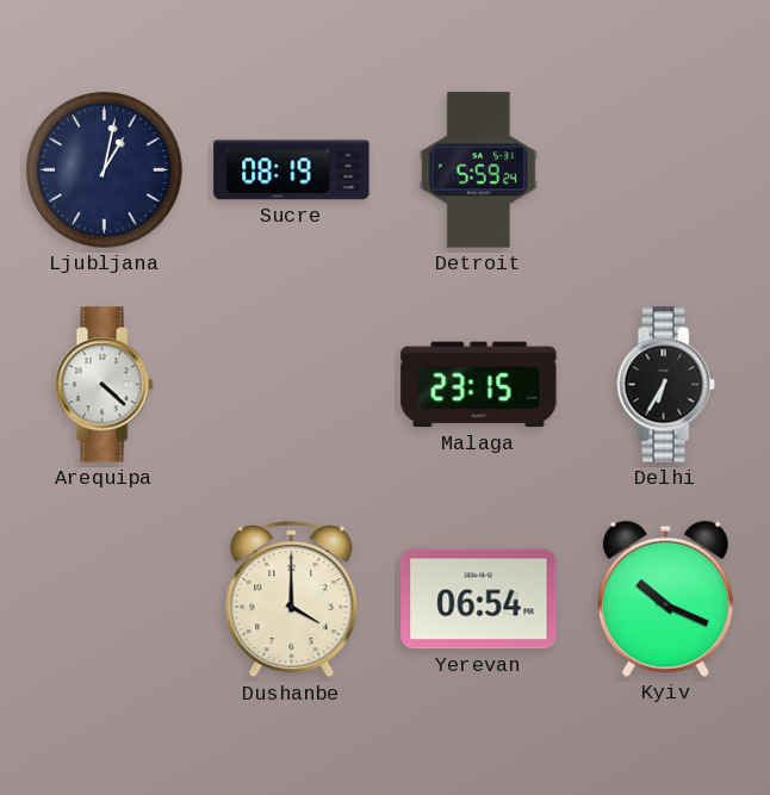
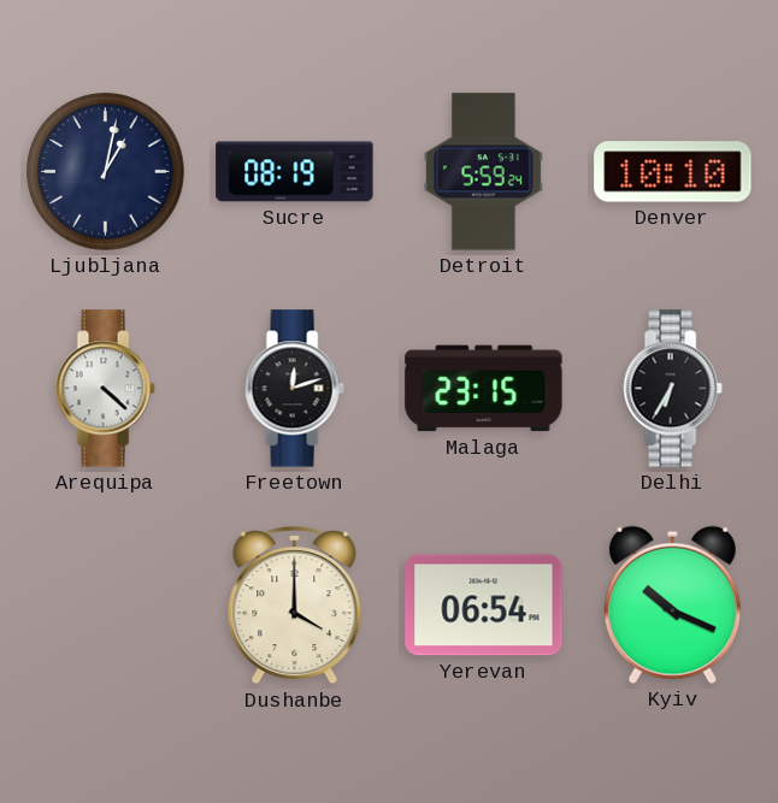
Denver: none -> 10:10 (673, 172)
Freetown: none -> 12:12 (294, 389)
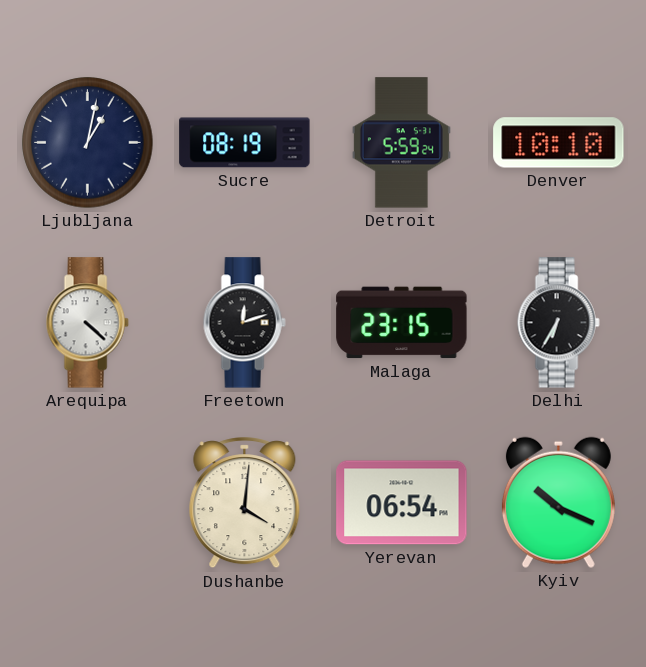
Dushanbe: 4:00 -> 4:01 (245, 503)
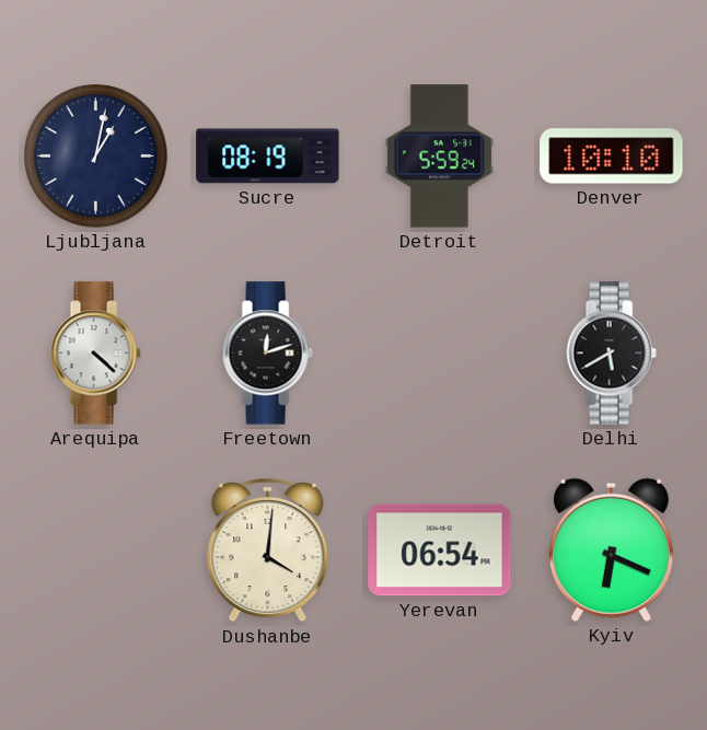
Malaga: 23:15 -> none (402, 323)
Delhi: 6:35 -> 5:40 (611, 354)
Kyiv: 10:19 -> 6:19 (611, 549)
